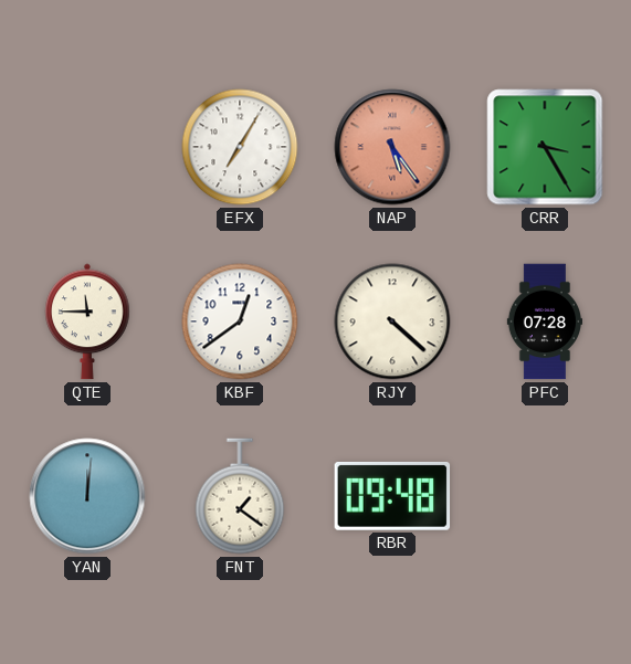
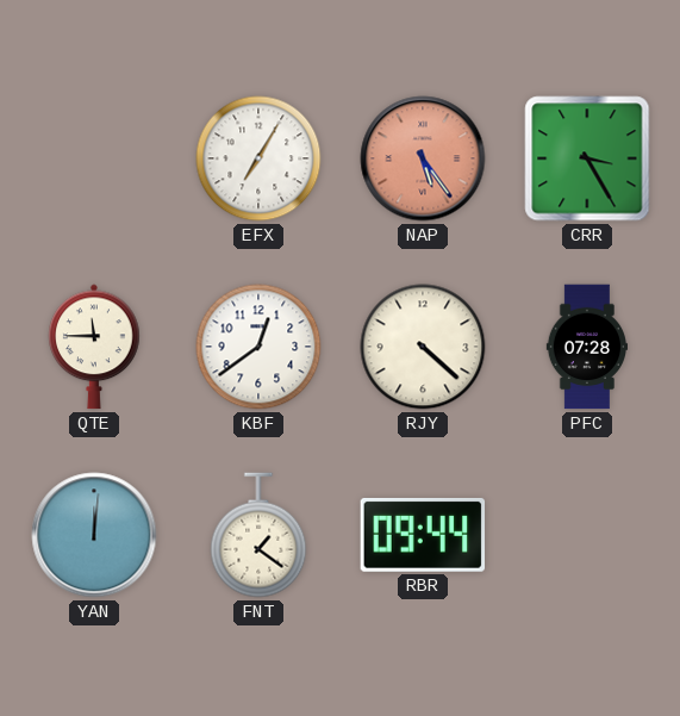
RBR: 09:48 -> 09:44 (423, 535)
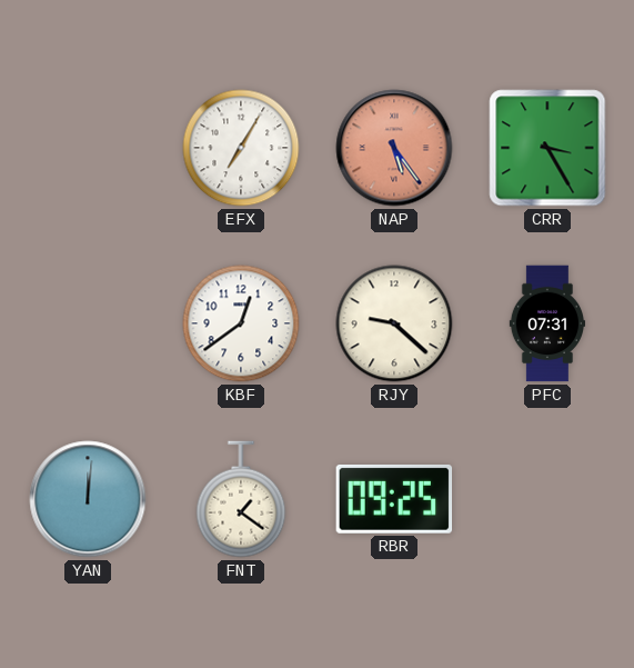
QTE: 11:45 -> none (94, 347)
RJY: 4:22 -> 9:22 (394, 323)
PFC: 07:28 -> 07:31 (546, 323)
RBR: 09:44 -> 09:25 (394, 499)
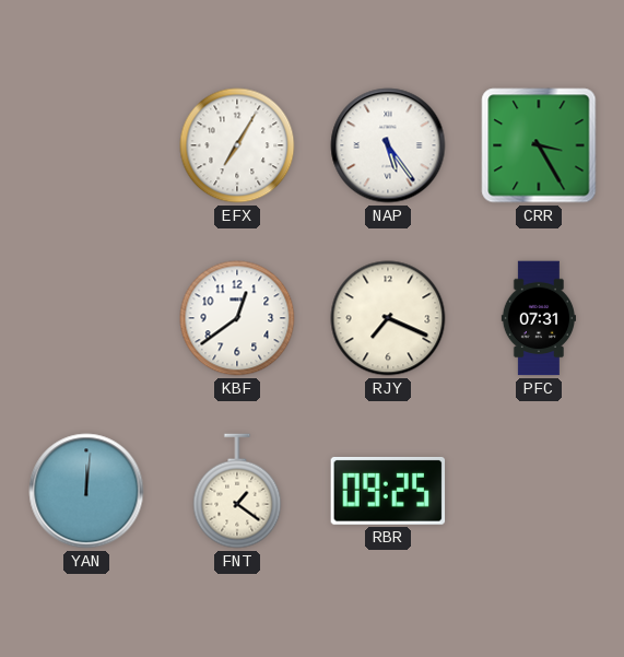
NAP dial: salmon -> white (388, 145)
RJY: 9:22 -> 7:19 (388, 318)
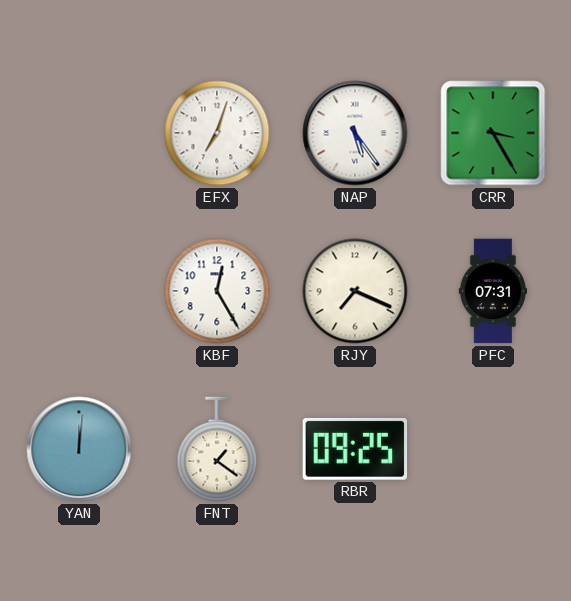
EFX: 7:05 -> 7:03 (217, 133)
KBF: 12:39 -> 12:25 (217, 291)
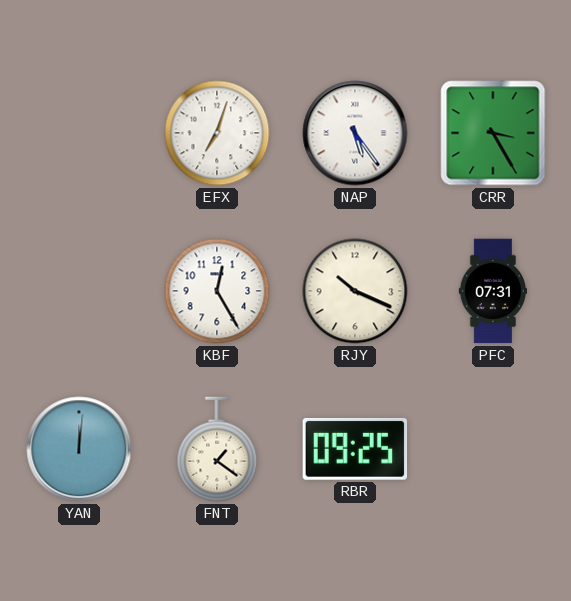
RJY: 7:19 -> 10:19 (355, 291)
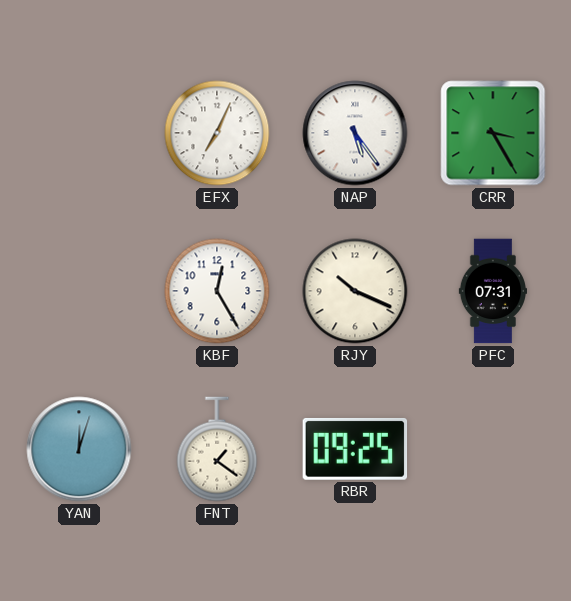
EFX: 7:03 -> 7:04 (217, 133)
YAN: 12:01 -> 12:03 (79, 449)
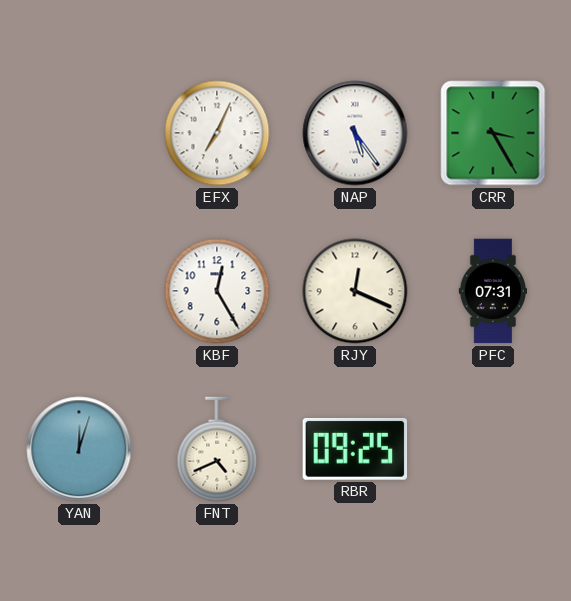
RJY: 10:19 -> 12:19 (355, 291)
FNT: 1:21 -> 4:41 (217, 449)
